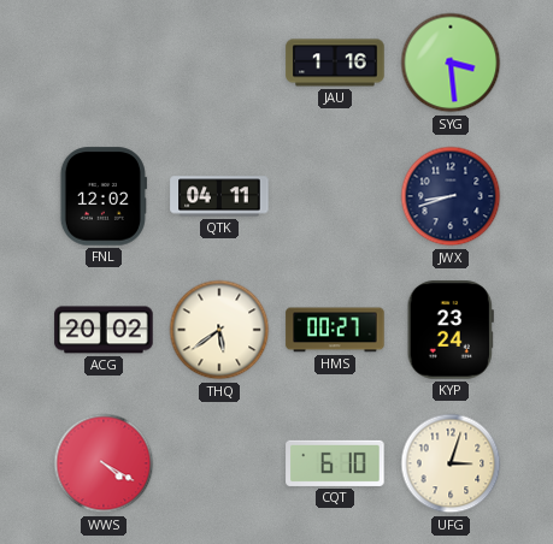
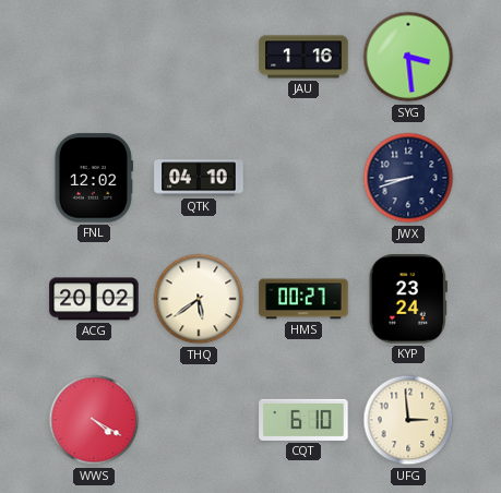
QTK: 04:11 -> 04:10 (199, 178)
UFG: 3:03 -> 2:59 (408, 420)
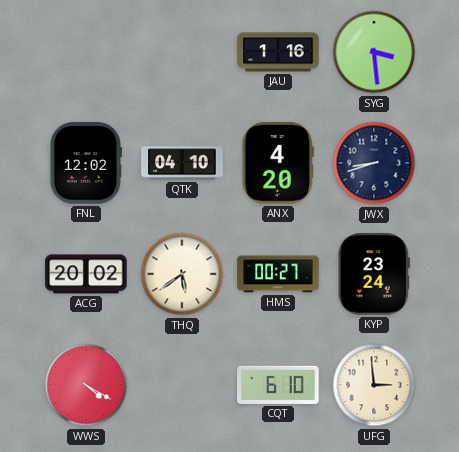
ANX: none -> 4:20 (278, 163)
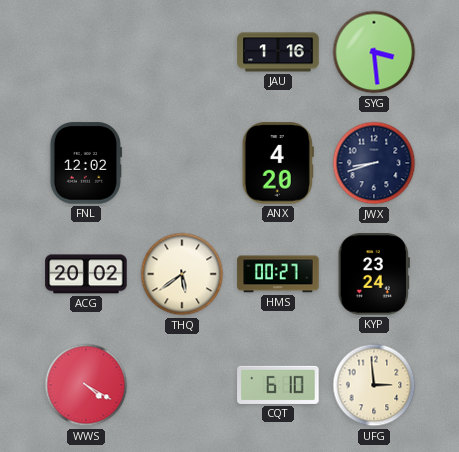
QTK: 04:10 -> none (182, 163)
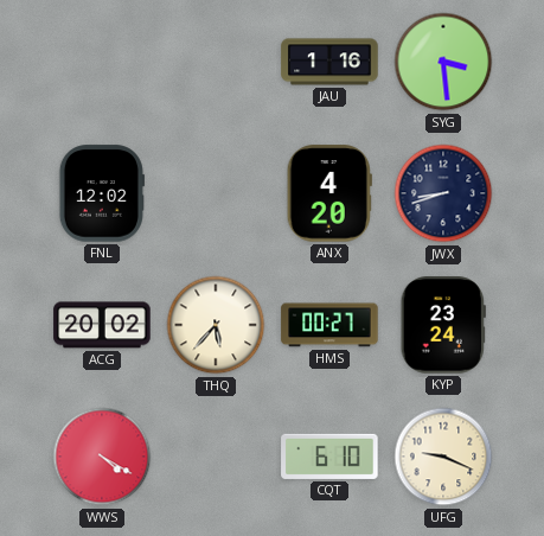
THQ: 5:39 -> 5:37 (216, 325)
UFG: 2:59 -> 9:19 (443, 457)
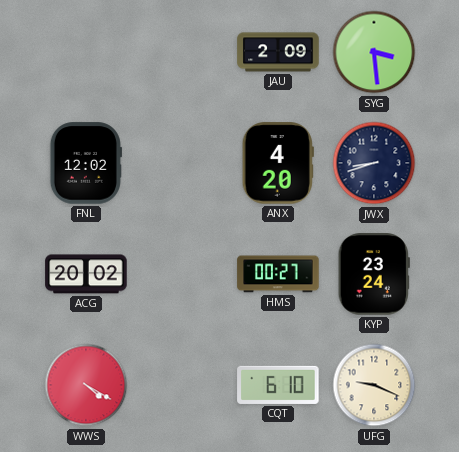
JAU: 1:16 -> 2:09 (278, 52)
THQ: 5:37 -> none (216, 325)
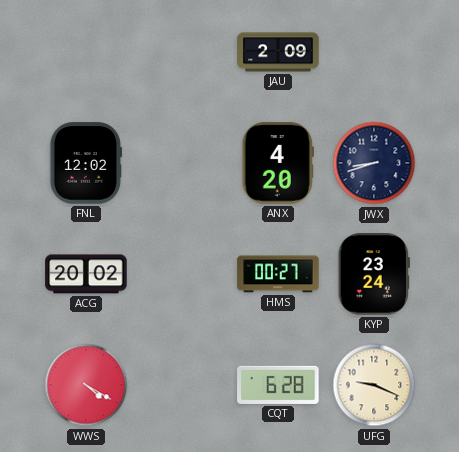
SYG: 3:29 -> none (374, 52)
CQT: 6:10 -> 6:28 (278, 385)
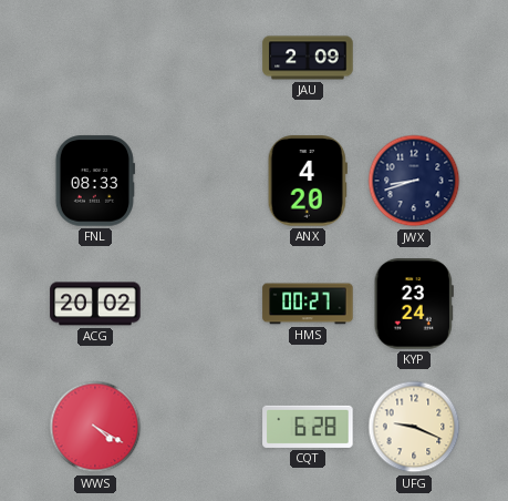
FNL: 12:02 -> 08:33 (95, 181)
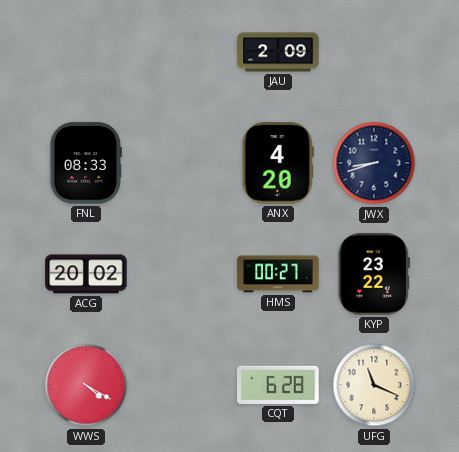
KYP: 23:24 -> 23:22 (374, 274)
UFG: 9:19 -> 11:19 (374, 385)
